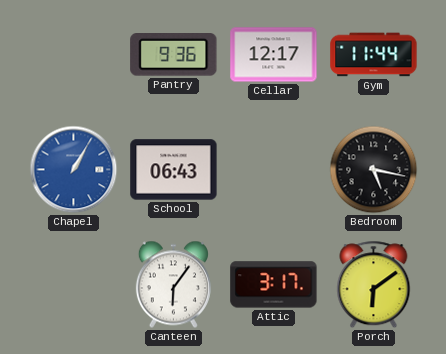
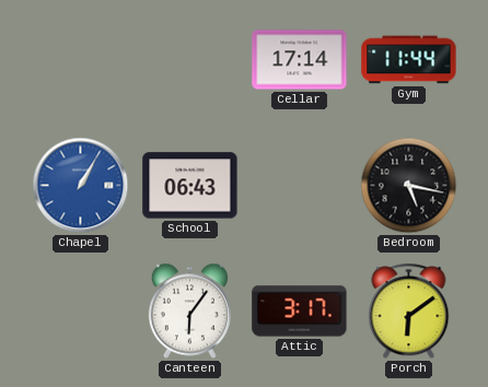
Pantry: 9:36 -> none (174, 55)
Cellar: 12:17 -> 17:14 (300, 60)
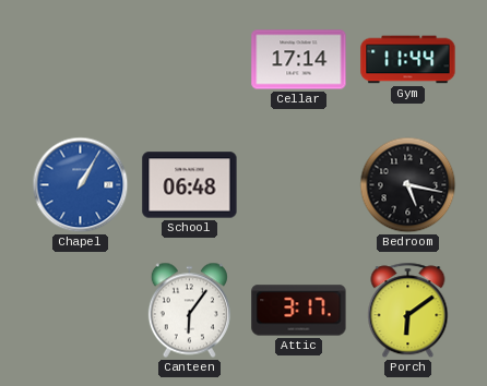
School: 06:43 -> 06:48 (190, 185)
